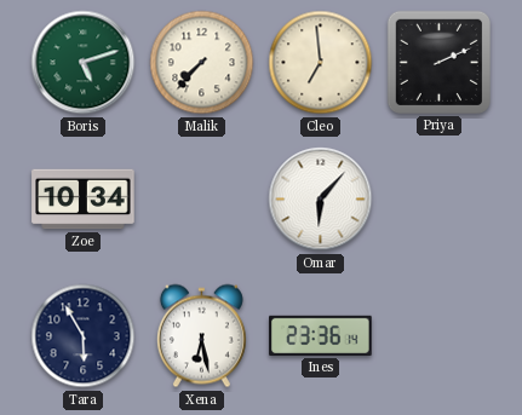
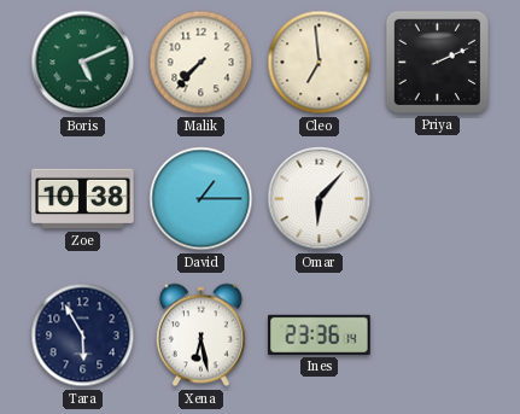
Boris: 5:12 -> 5:11 (83, 63)
Zoe: 10:34 -> 10:38 (83, 199)
David: none -> 1:15 (201, 199)
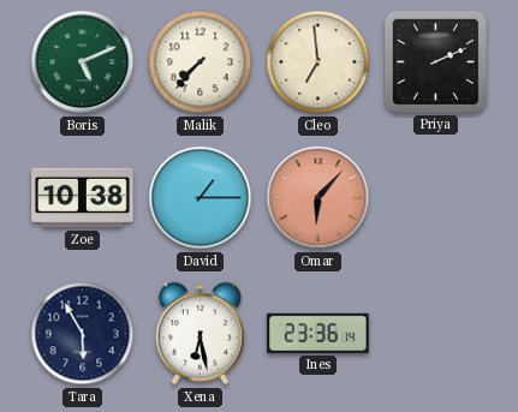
Omar dial: white -> salmon (318, 198)
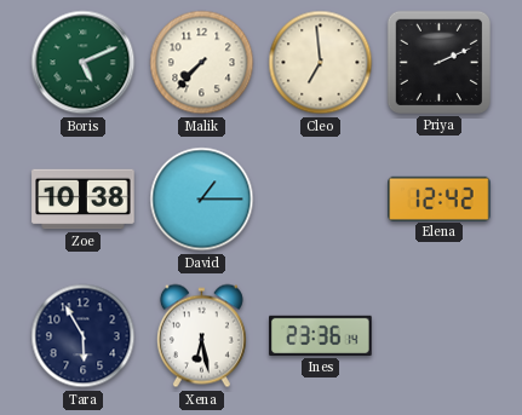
Omar: 6:07 -> none (318, 198)
Elena: none -> 12:42 (440, 198)
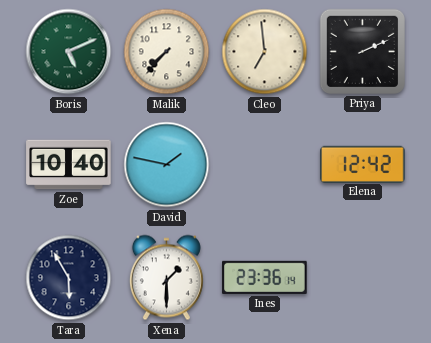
Zoe: 10:38 -> 10:40 (69, 165)
David: 1:15 -> 1:47 (167, 165)
Xena: 6:28 -> 1:30 (166, 278)
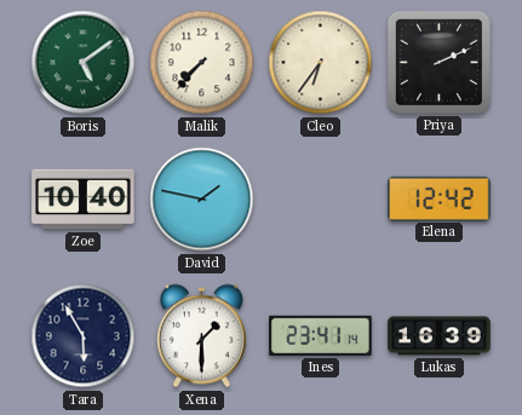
Boris: 5:11 -> 5:09 (84, 63)
Cleo: 6:59 -> 6:36 (321, 63)
Ines: 23:36 -> 23:41 (321, 335)
Lukas: none -> 16:39 (440, 336)
